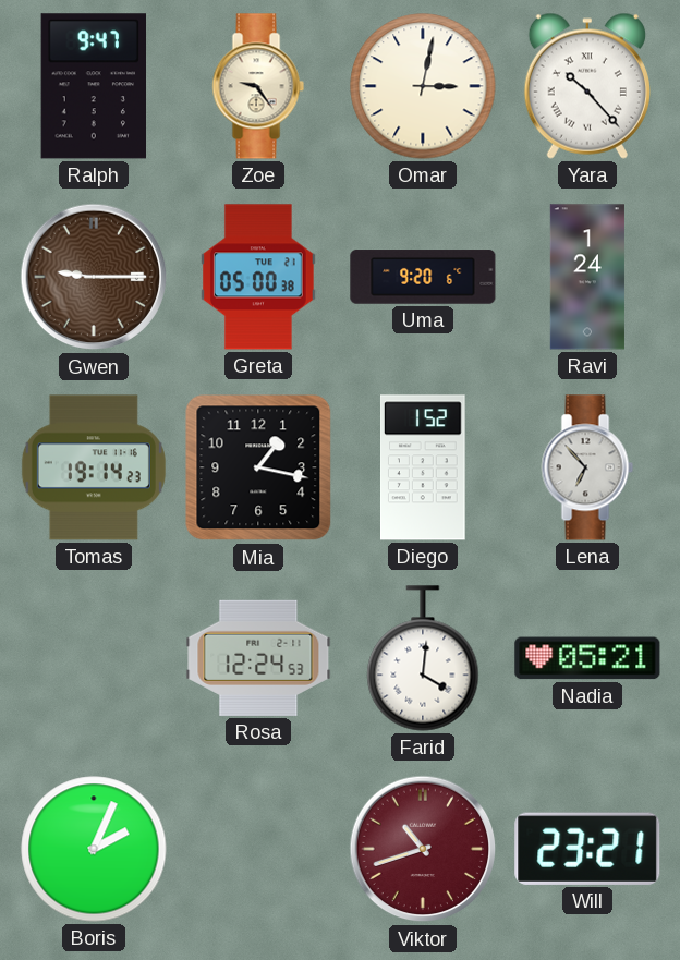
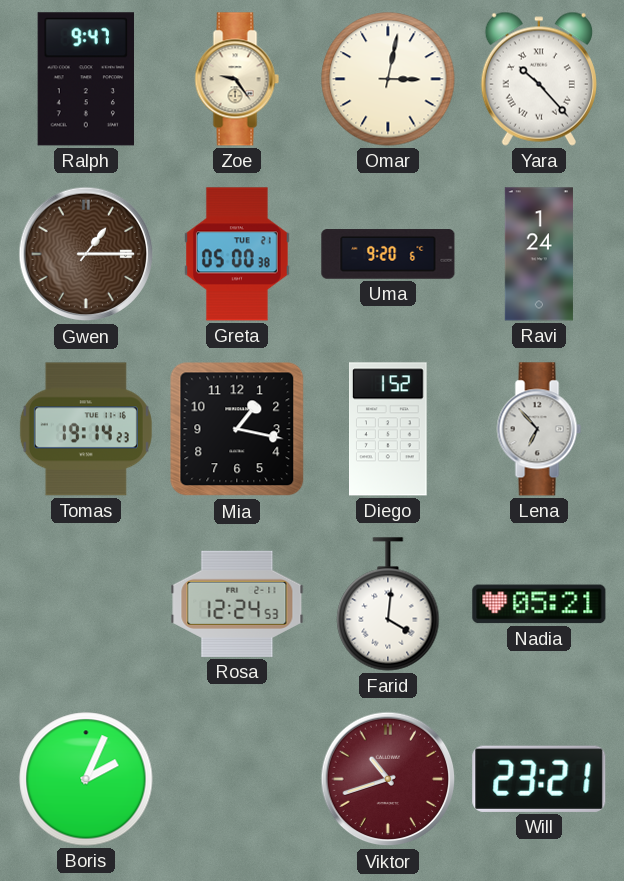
Gwen: 9:15 -> 1:15 (86, 254)
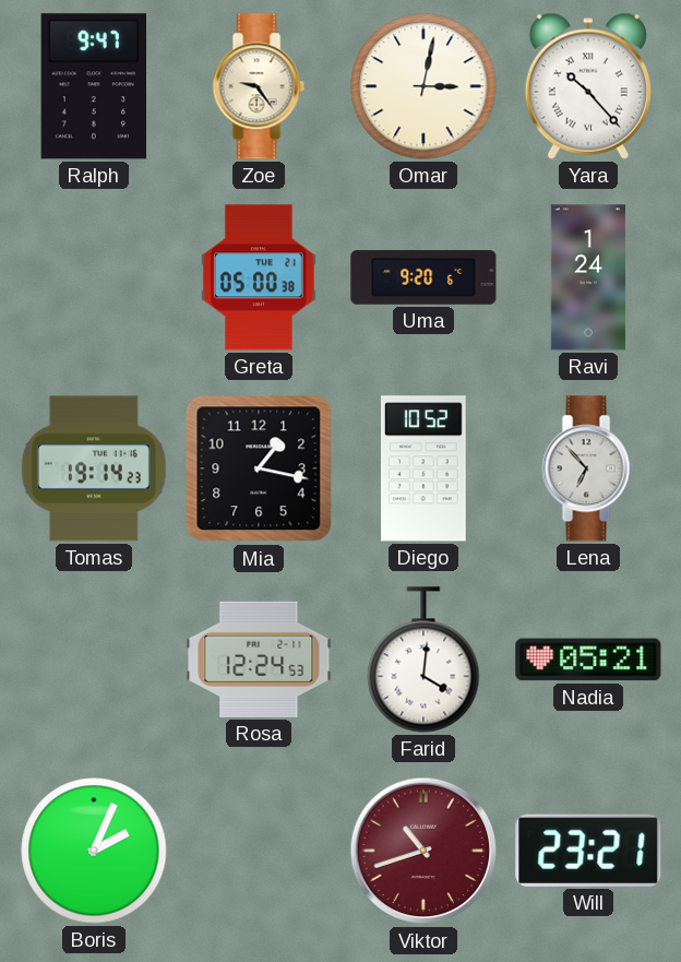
Gwen: 1:15 -> none (86, 254)
Diego: 1:52 -> 10:52 (425, 468)
